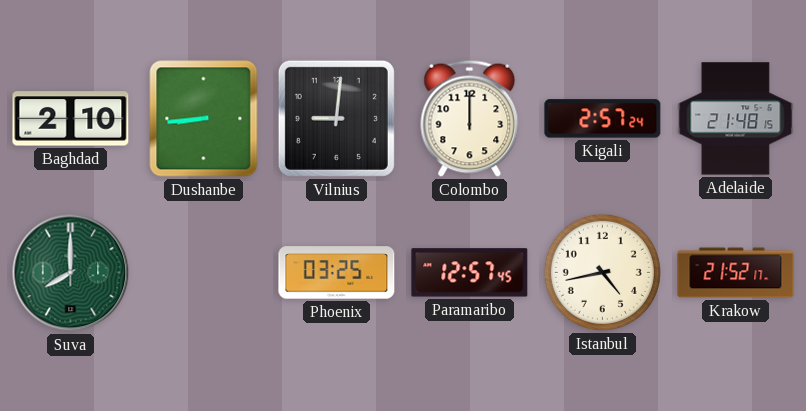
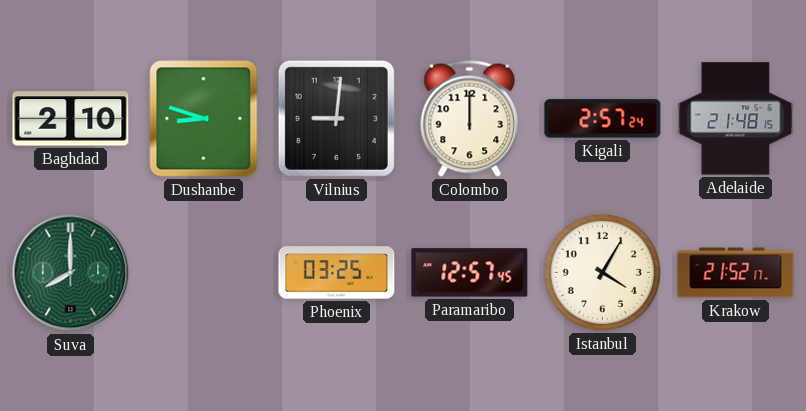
Dushanbe: 8:44 -> 8:48 (204, 119)
Istanbul: 4:43 -> 4:05 (602, 272)
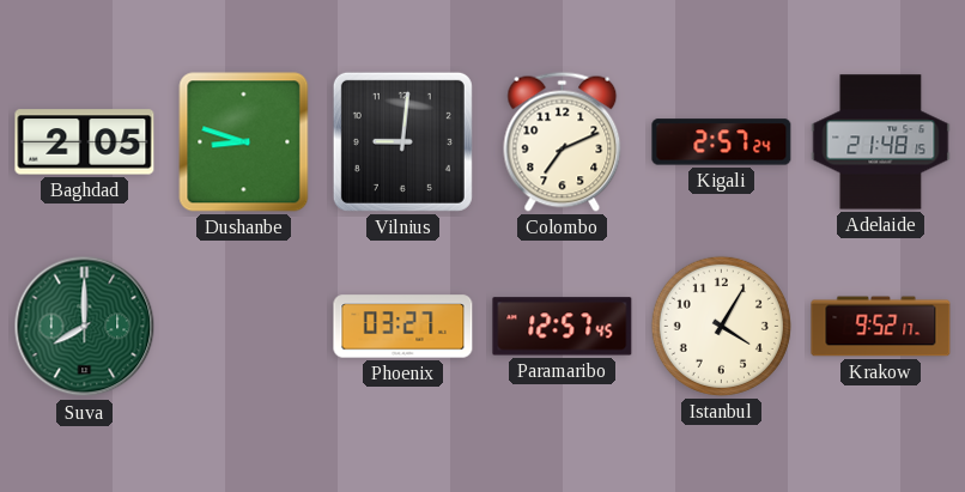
Baghdad: 2:10 -> 2:05 (85, 142)
Colombo: 12:00 -> 7:11 (563, 141)
Phoenix: 03:25 -> 03:27 (403, 327)
Krakow: 21:52 -> 9:52 (881, 327)
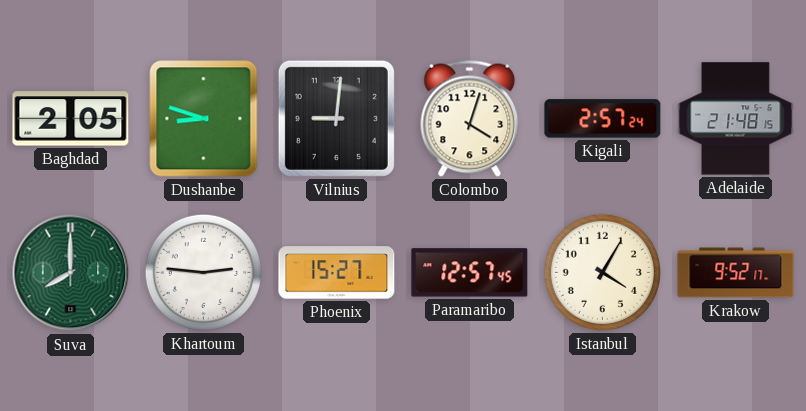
Colombo: 7:11 -> 4:03 (470, 118)
Khartoum: none -> 2:46 (203, 272)
Phoenix: 03:27 -> 15:27 (337, 273)
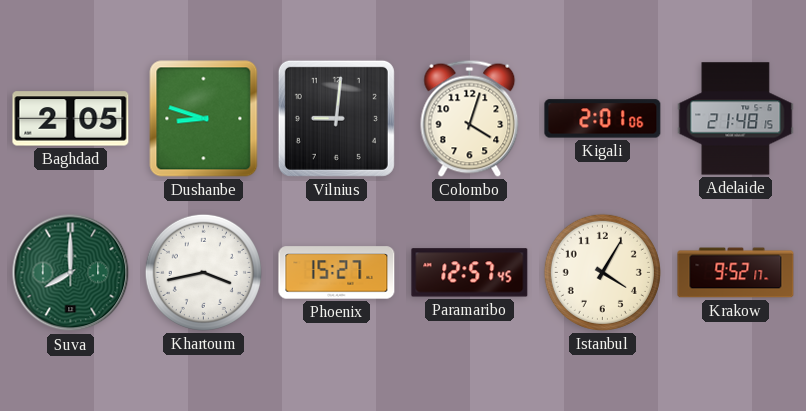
Kigali: 2:57 -> 2:01 (603, 119)
Khartoum: 2:46 -> 3:43 (203, 272)
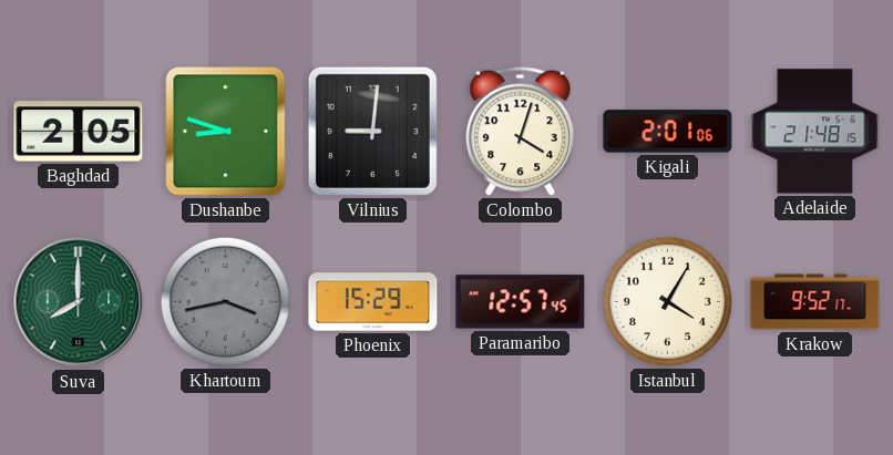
Khartoum dial: white -> grey (225, 301)
Phoenix: 15:27 -> 15:29 (373, 302)
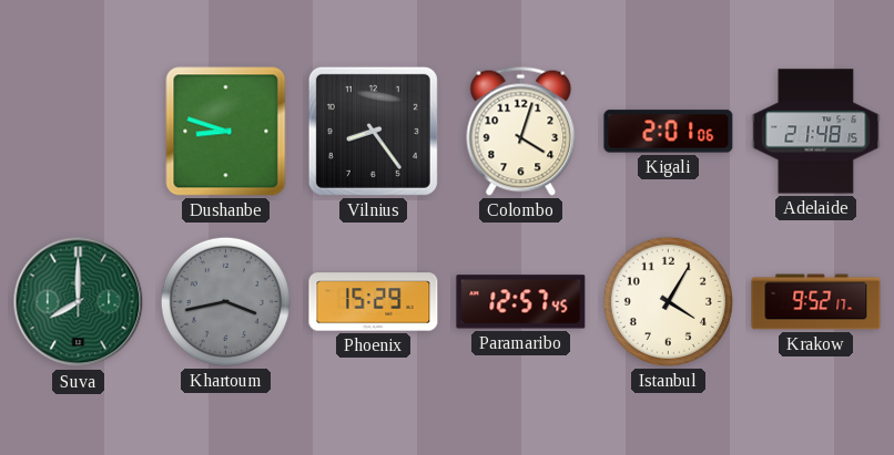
Baghdad: 2:05 -> none (79, 132)
Vilnius: 9:01 -> 8:24 (373, 131)
